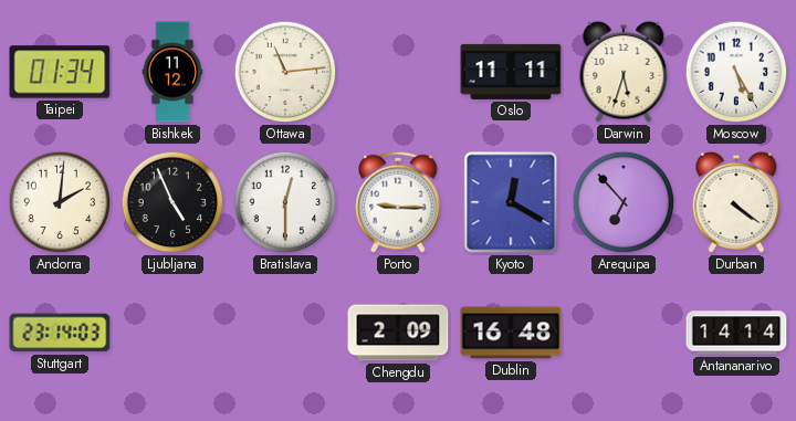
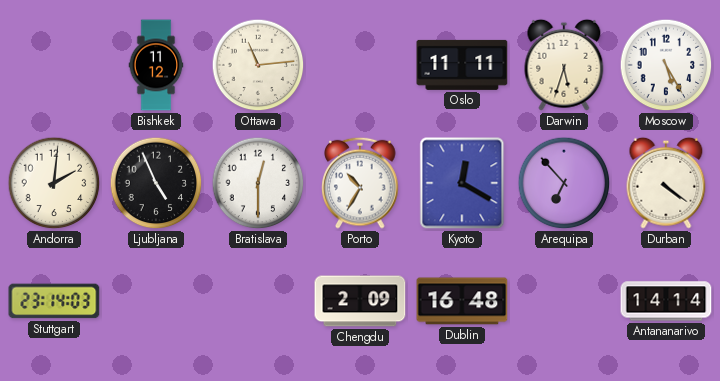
Taipei: 01:34 -> none (60, 72)
Porto: 9:15 -> 10:35 (360, 183)
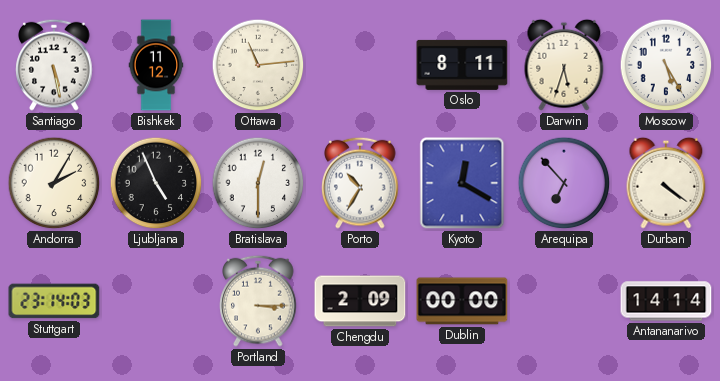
Santiago: none -> 5:28 (54, 65)
Oslo: 11:11 -> 8:11 (462, 65)
Andorra: 2:01 -> 2:05 (54, 183)
Portland: none -> 3:15 (258, 301)
Dublin: 16:48 -> 00:00 (462, 301)
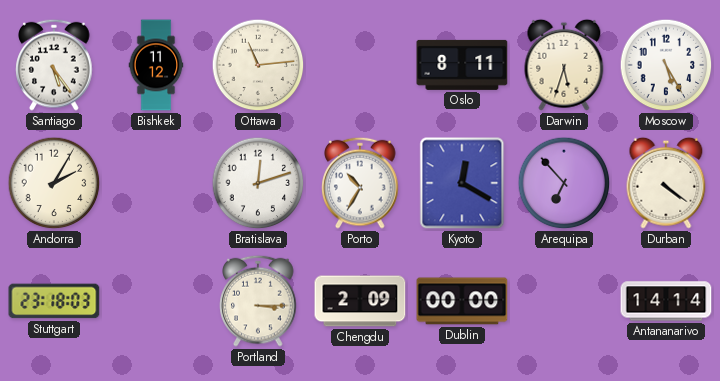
Santiago: 5:28 -> 5:24 (54, 65)
Ljubljana: 4:56 -> none (156, 183)
Bratislava: 12:30 -> 12:12 (258, 183)
Stuttgart: 23:14 -> 23:18 (54, 301)
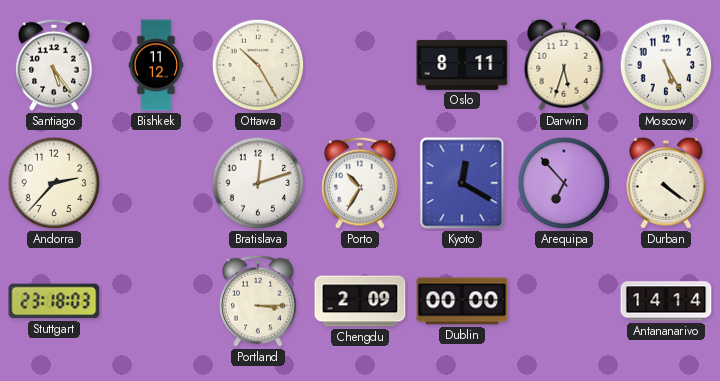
Ottawa: 11:14 -> 10:25 (258, 65)
Andorra: 2:05 -> 2:37 (54, 183)
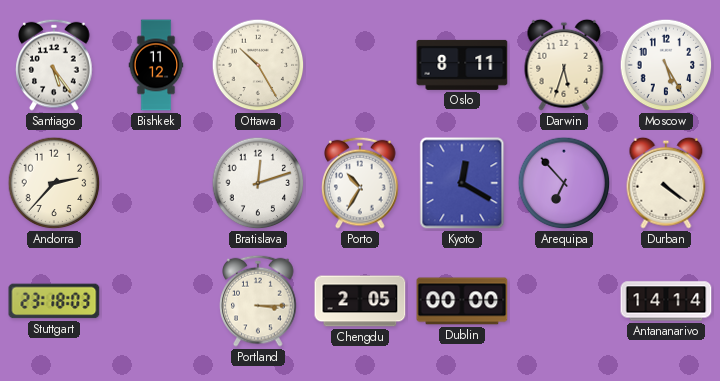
Chengdu: 2:09 -> 2:05 (360, 301)
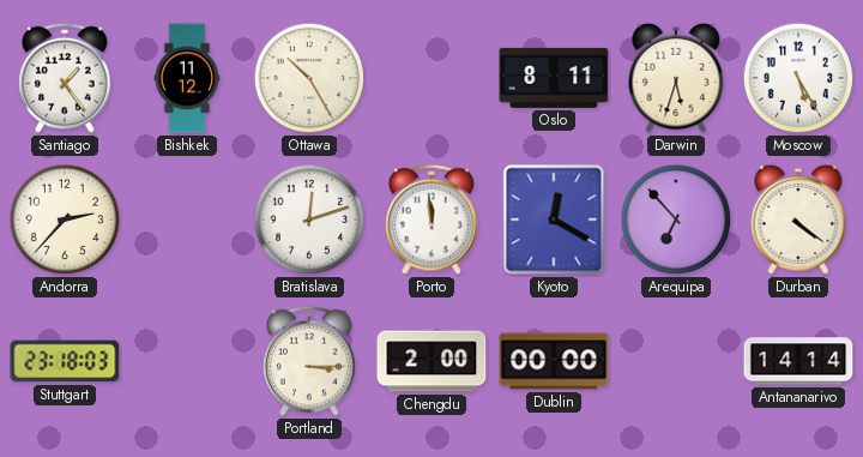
Santiago: 5:24 -> 1:24 (65, 78)
Porto: 10:35 -> 11:59 (431, 220)
Chengdu: 2:05 -> 2:00 (431, 361)
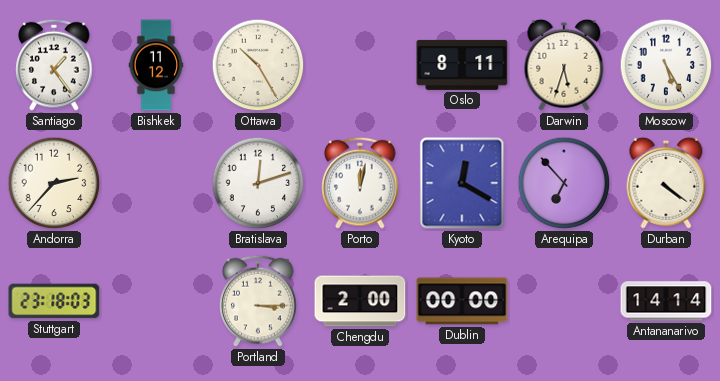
Porto: 11:59 -> 12:02 (360, 183)
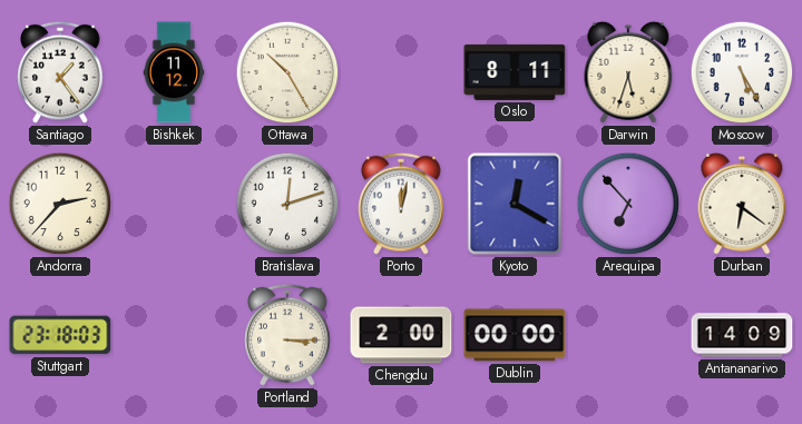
Durban: 4:21 -> 6:21 (742, 204)
Antananarivo: 14:14 -> 14:09 (742, 335)
